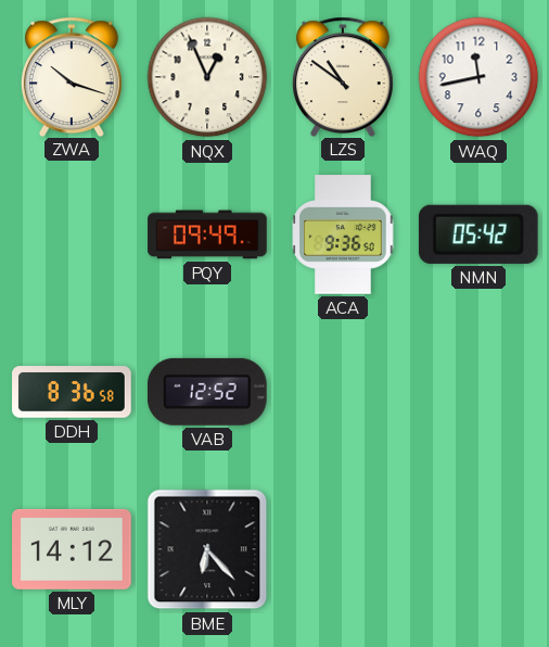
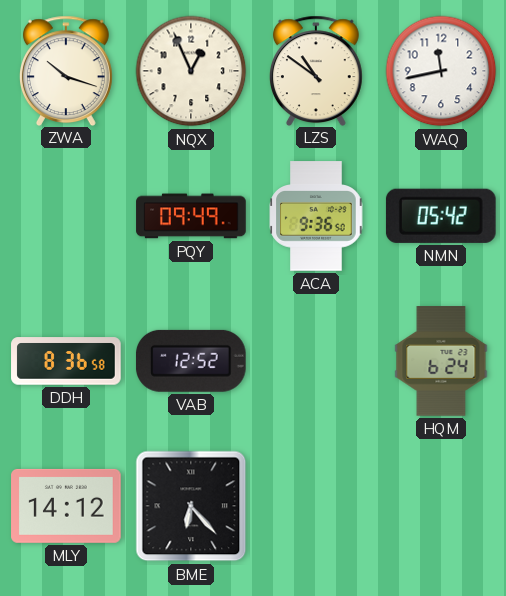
HQM: none -> 6:24 (441, 361)
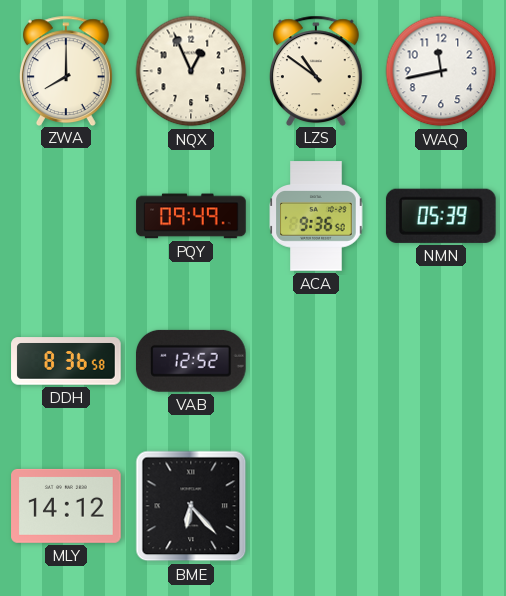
ZWA: 10:18 -> 8:00 (66, 70)
NMN: 05:42 -> 05:39 (441, 216)
HQM: 6:24 -> none (441, 361)
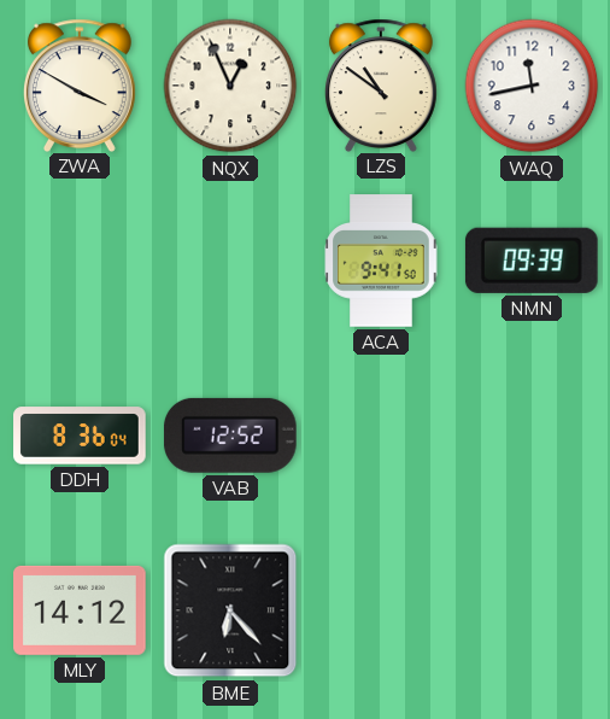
ZWA: 8:00 -> 3:50 (80, 84)
PQY: 09:49 -> none (191, 216)
ACA: 9:36 -> 9:41 (381, 261)
NMN: 05:39 -> 09:39 (532, 261)
DDH: 8:36:58 -> 8:36:04 (80, 436)
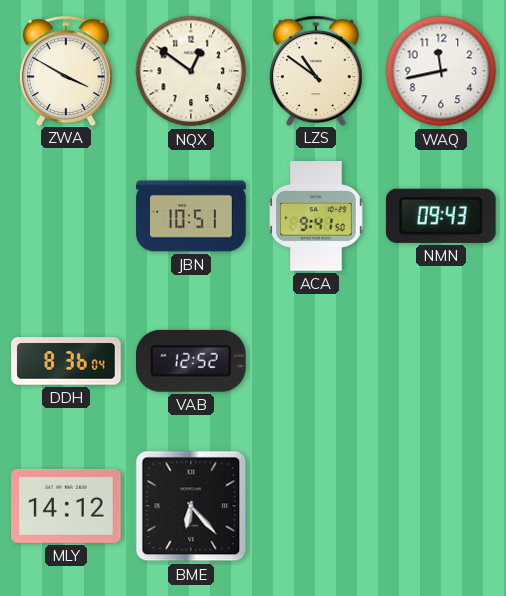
NQX: 12:56 -> 12:51 (191, 71)
JBN: none -> 10:51 (191, 216)
NMN: 09:39 -> 09:43 (441, 216)
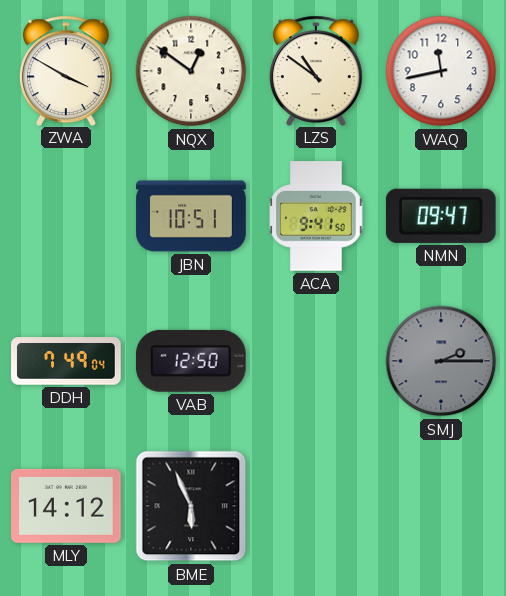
NMN: 09:43 -> 09:47 (441, 216)
DDH: 8:36 -> 7:49 (66, 361)
VAB: 12:52 -> 12:50 (191, 361)
SMJ: none -> 2:15 (441, 361)
BME: 6:23 -> 5:56 (191, 506)
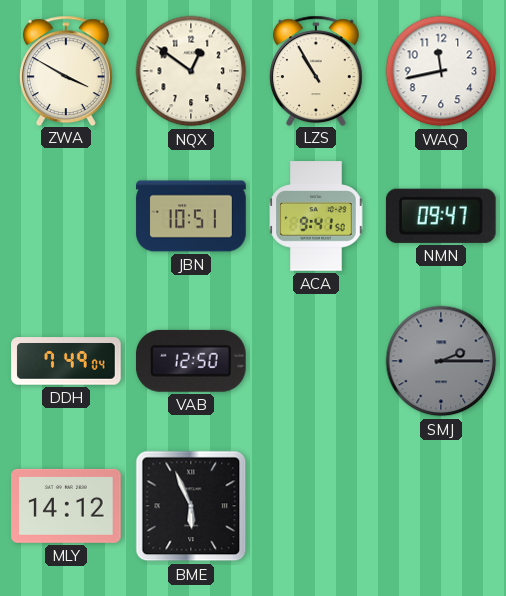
LZS: 10:51 -> 10:55 (316, 70)
